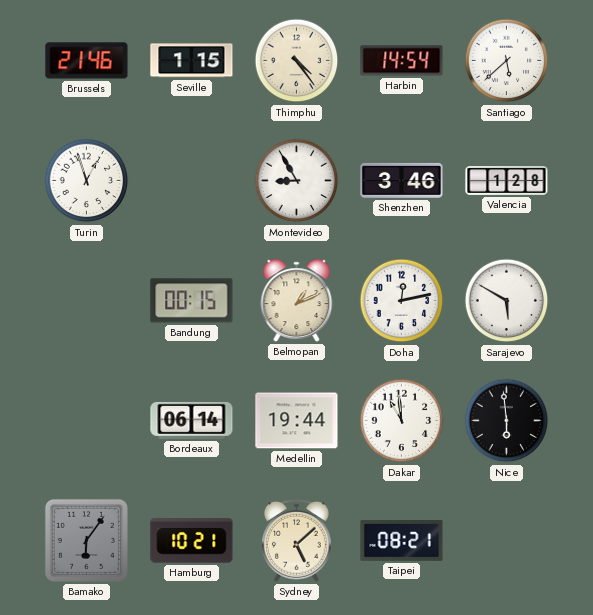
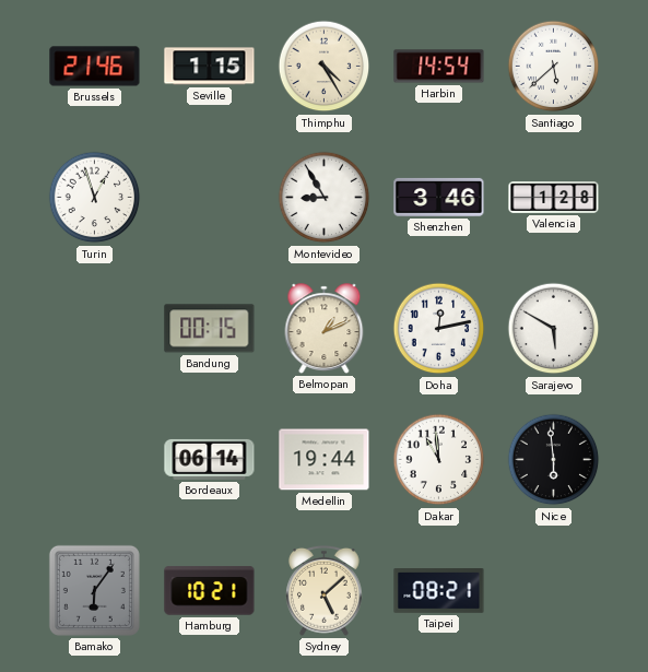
Thimphu: 4:24 -> 4:25 (325, 67)
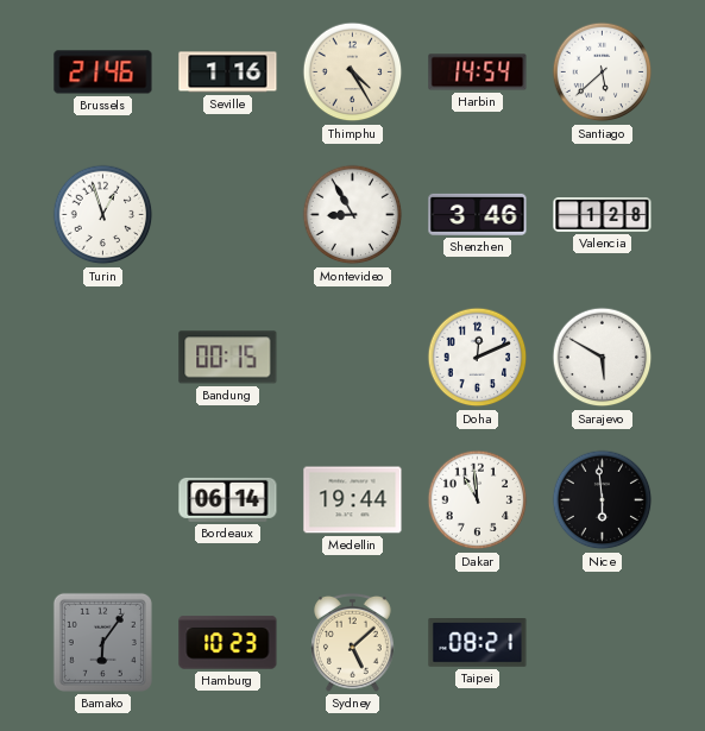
Seville: 1:15 -> 1:16 (228, 73)
Belmopan: 1:11 -> none (325, 329)
Doha: 12:13 -> 12:11 (478, 358)
Hamburg: 10:21 -> 10:23 (228, 643)
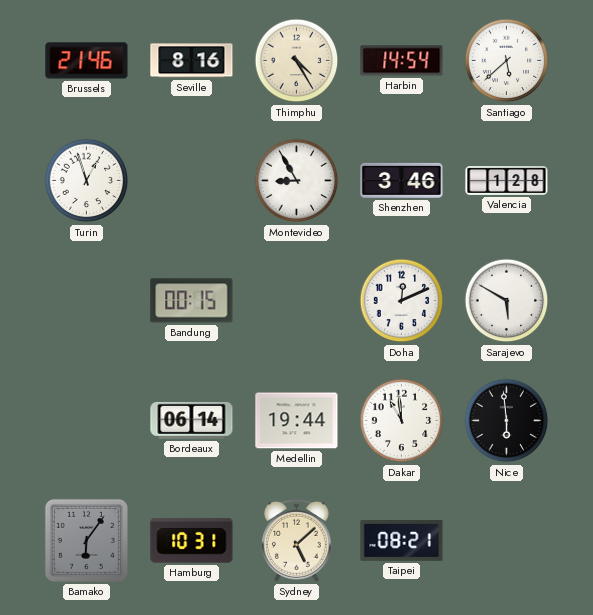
Seville: 1:16 -> 8:16 (192, 61)
Hamburg: 10:23 -> 10:31 (192, 541)
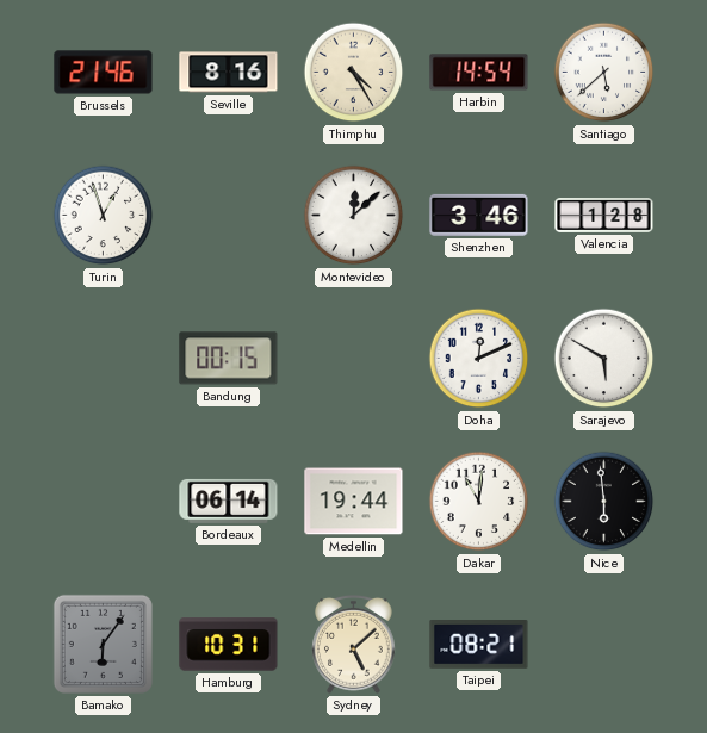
Montevideo: 8:55 -> 12:08 (354, 216)
Dakar: 10:59 -> 11:01 (479, 502)
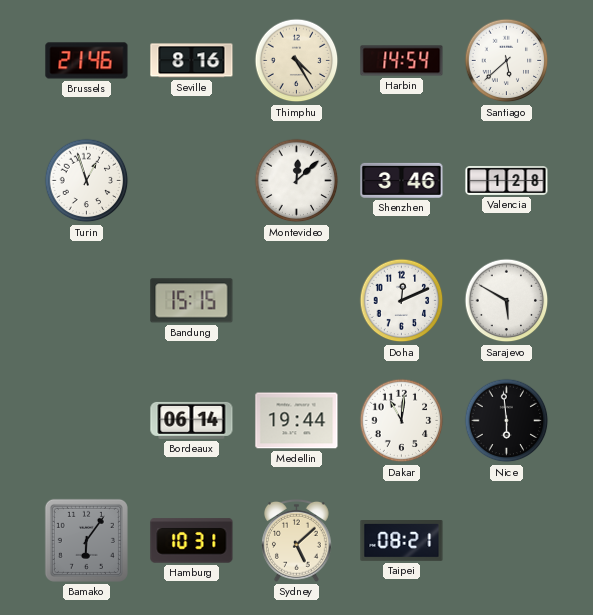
Bandung: 00:15 -> 15:15 (192, 301)
